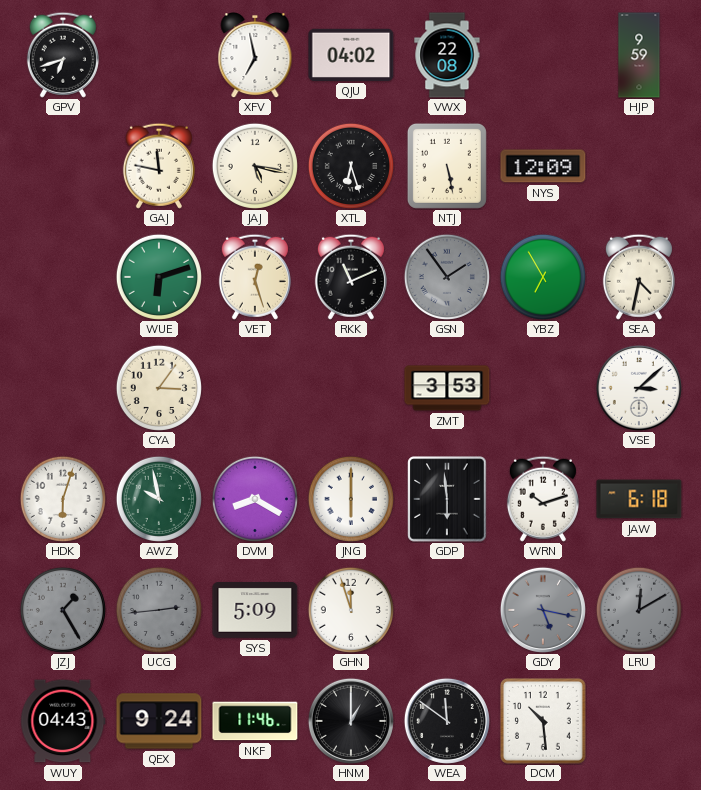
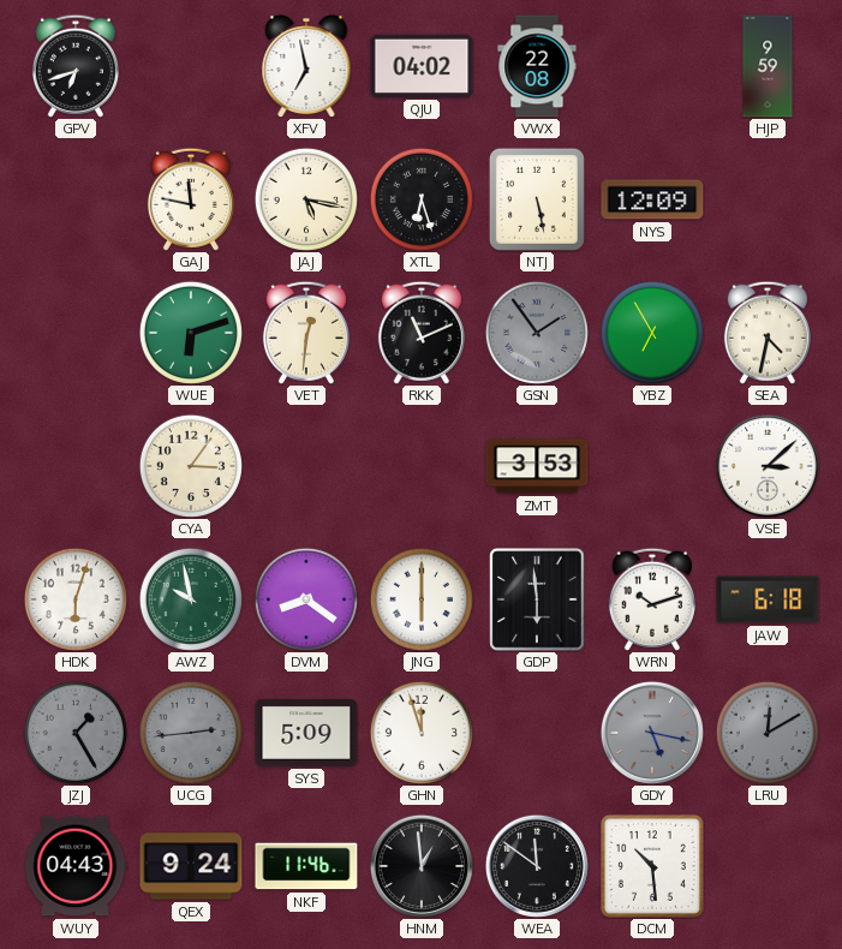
VET: 12:27 -> 12:31 (306, 333)
DVM: 8:20 -> 8:21 (306, 599)
HNM: 1:00 -> 12:59 (422, 866)
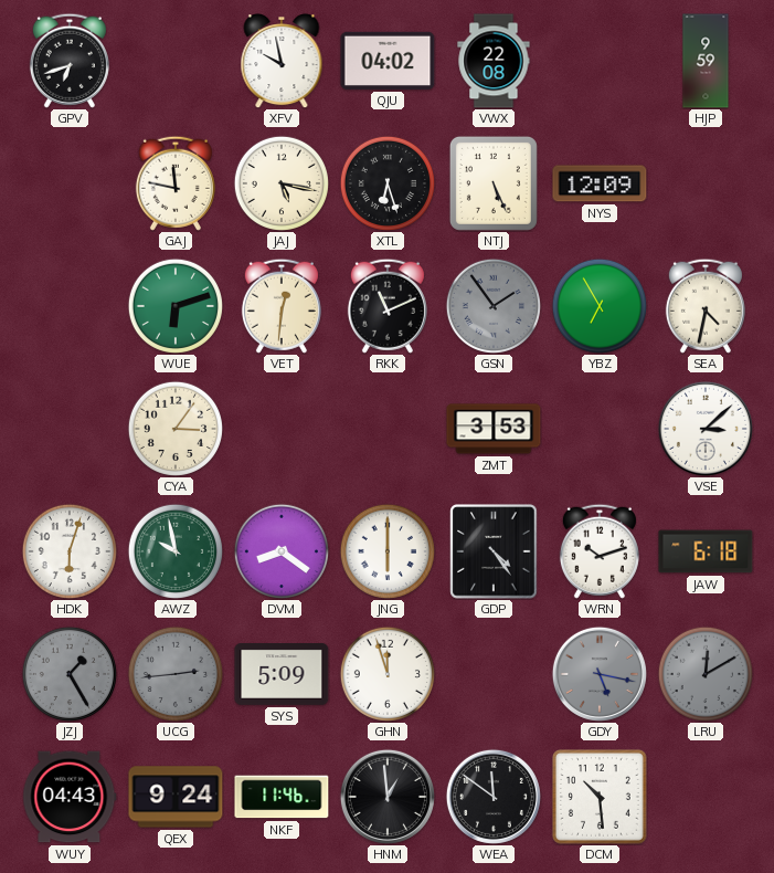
XFV: 6:58 -> 9:58 (282, 61)
NTJ: 5:28 -> 5:26 (494, 183)
GDP: 5:59 -> 4:24 (494, 551)
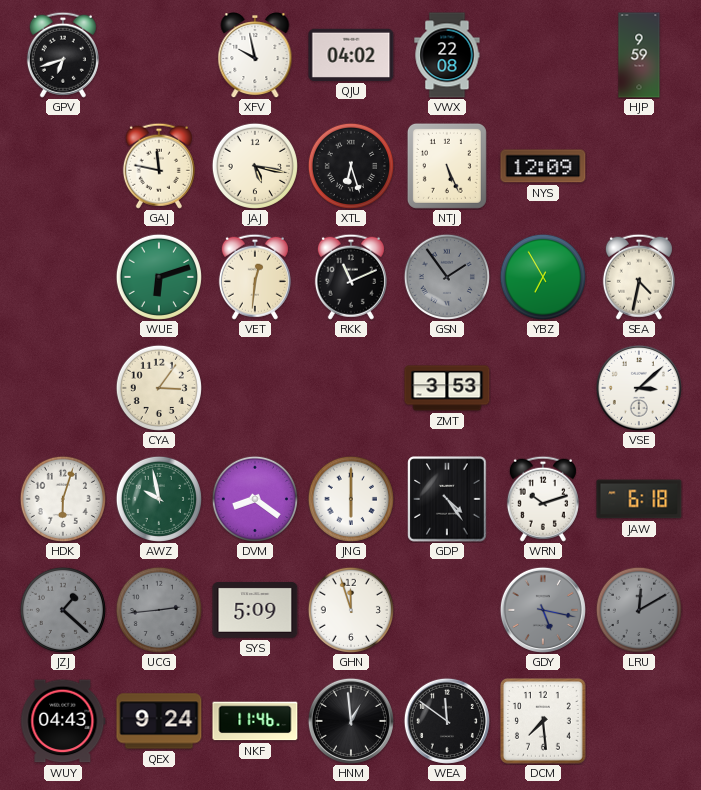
JZJ: 1:25 -> 1:22 (63, 610)
DCM: 10:29 -> 7:29 (544, 722)
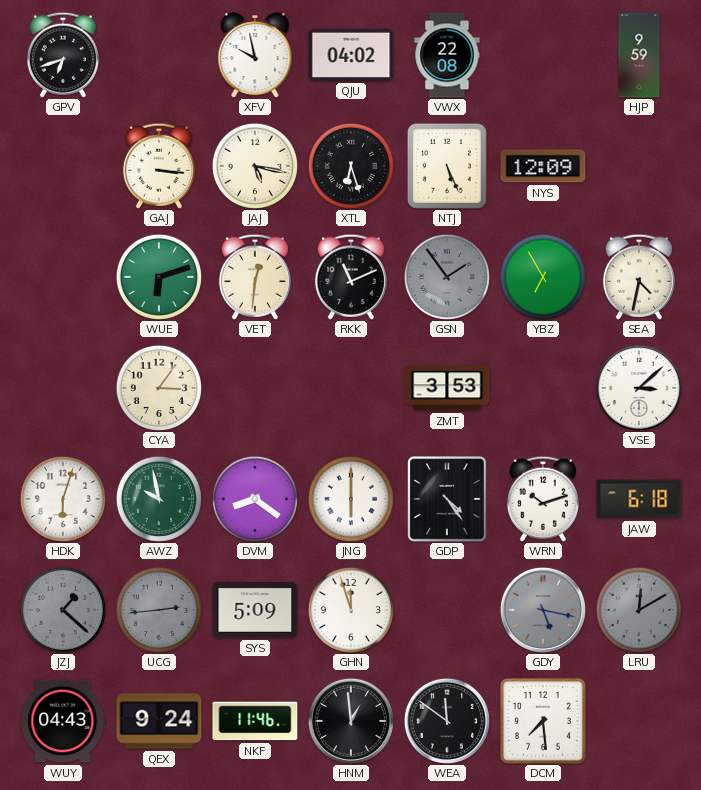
GAJ: 11:47 -> 3:16 (159, 166)
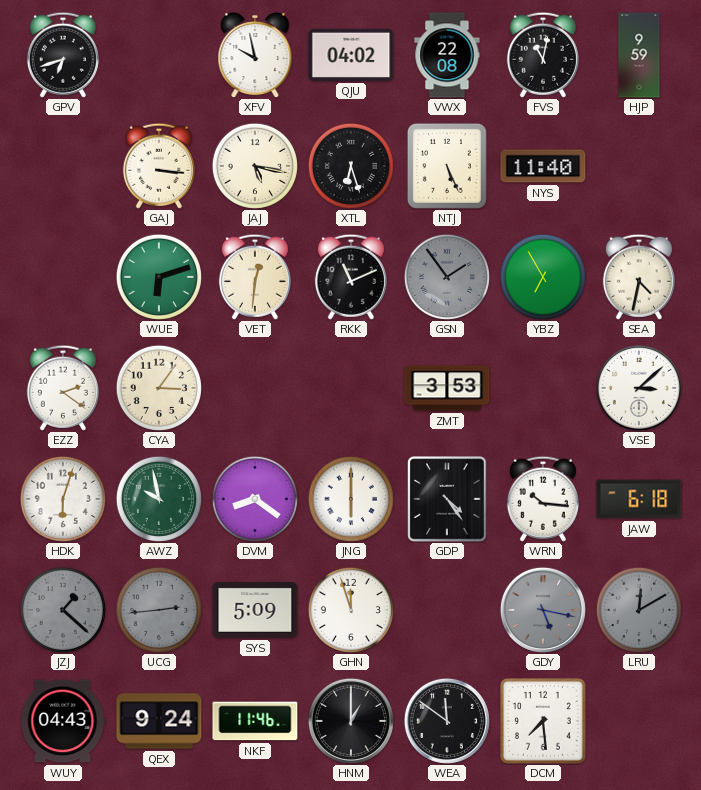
FVS: none -> 11:02 (543, 55)
NYS: 12:09 -> 11:40 (543, 166)
EZZ: none -> 2:21 (63, 388)
WRN: 10:12 -> 10:16 (543, 499)
HNM: 12:59 -> 1:00 (351, 721)
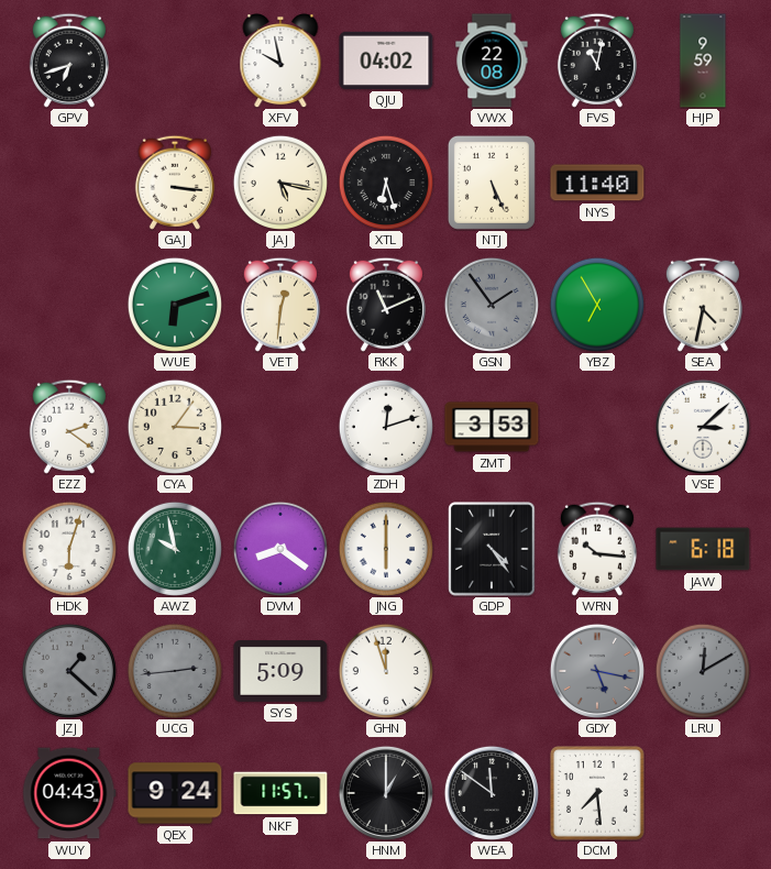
ZDH: none -> 12:12 (386, 427)
NKF: 11:46 -> 11:57 (280, 793)
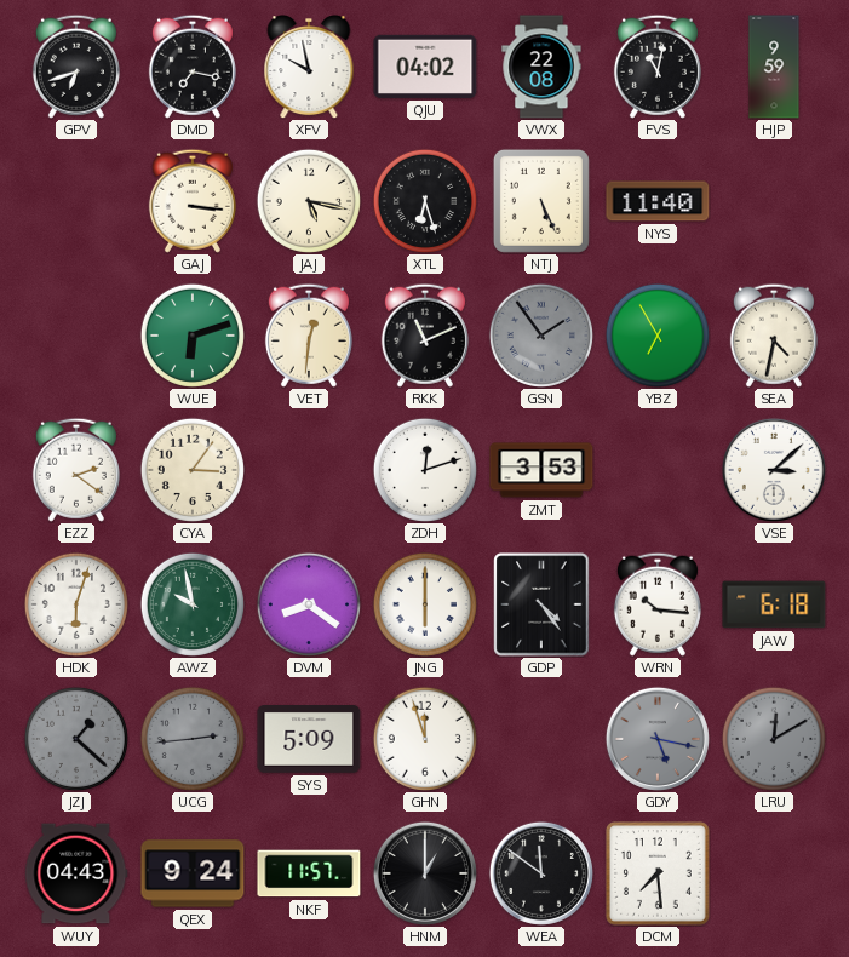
DMD: none -> 7:17 (193, 67)
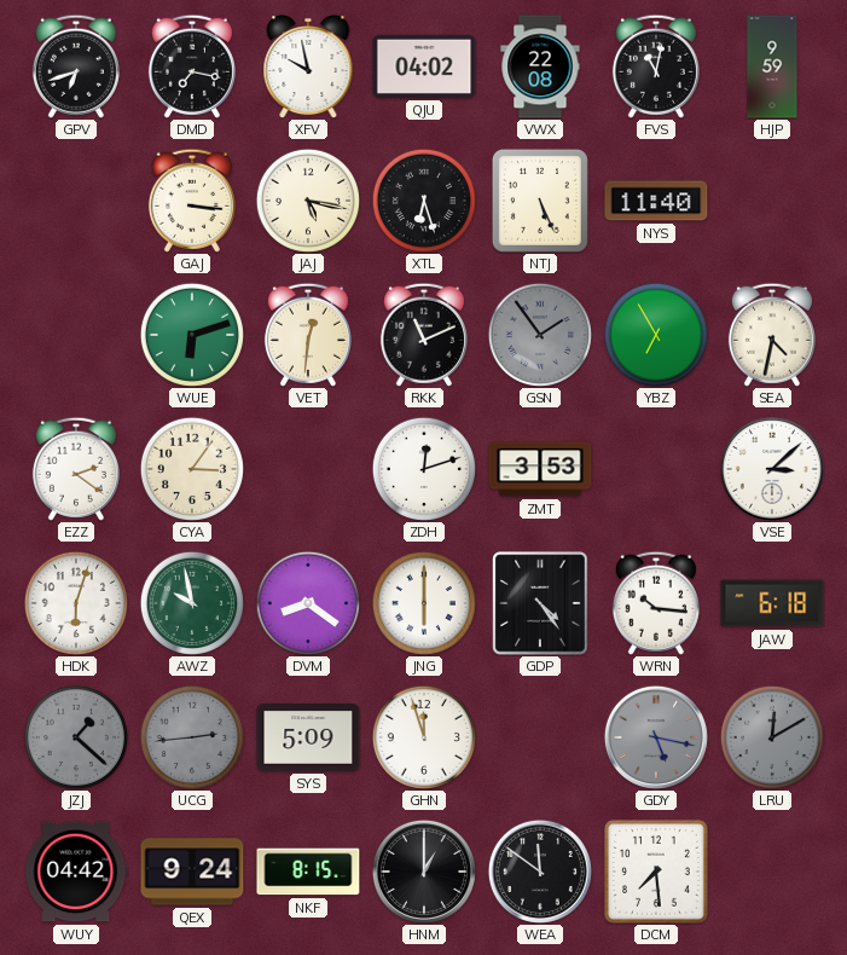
WUY: 04:43 -> 04:42 (76, 872)
NKF: 11:57 -> 8:15 (308, 872)
